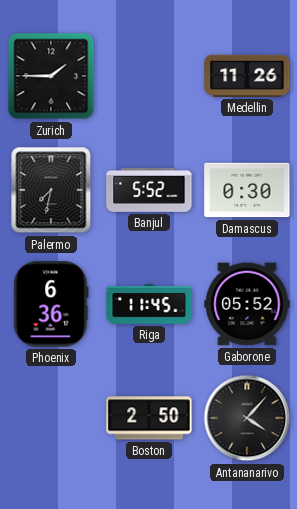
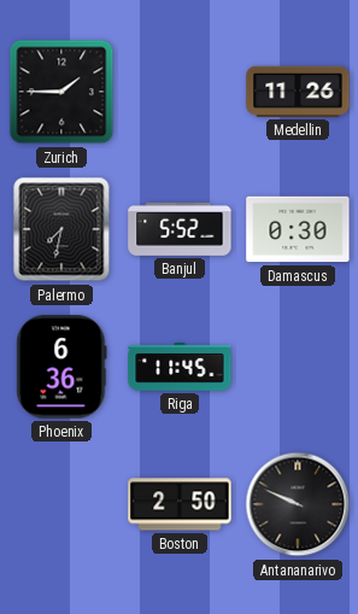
Gaborone: 05:52 -> none (247, 304)
Antananarivo: 4:07 -> 9:49 (298, 504)
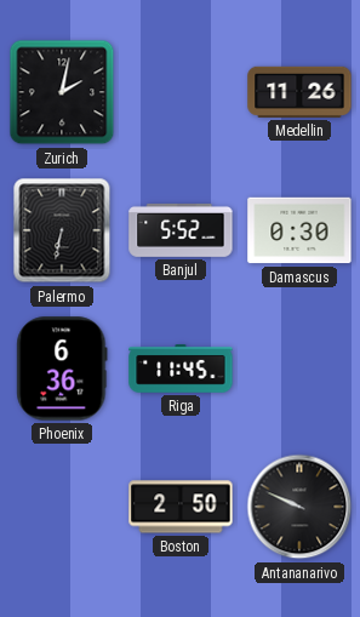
Zurich: 1:45 -> 2:02 (62, 92)
Palermo: 7:32 -> 6:32 (62, 230)
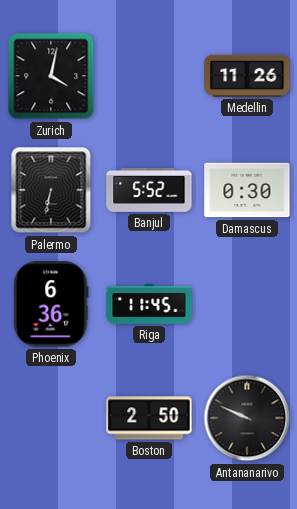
Zurich: 2:02 -> 4:02 (51, 76)
